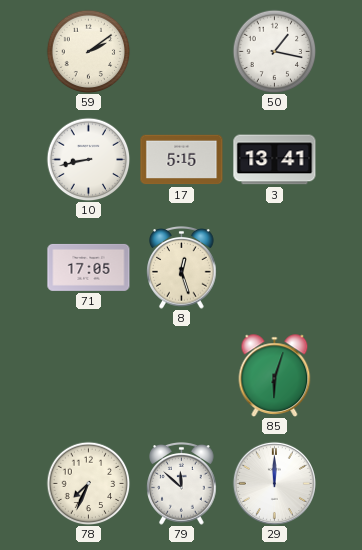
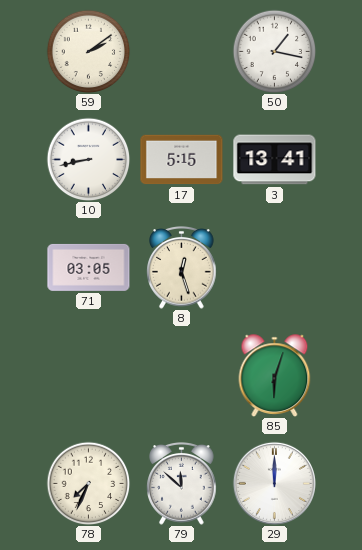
71: 17:05 -> 03:05 (89, 267)
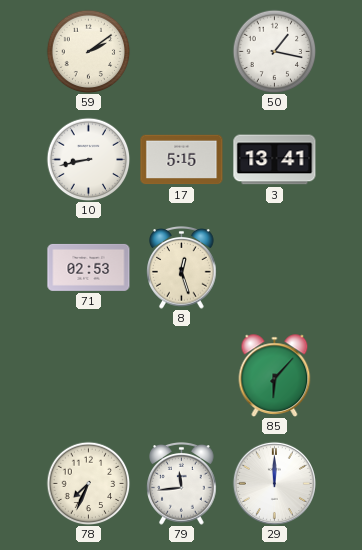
71: 03:05 -> 02:53 (89, 267)
85: 6:03 -> 6:07 (275, 376)
79: 11:52 -> 11:44 (182, 484)
